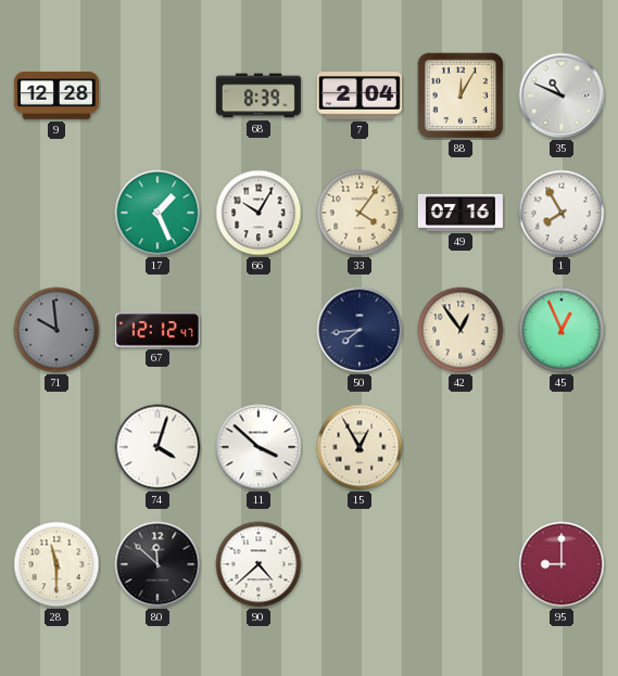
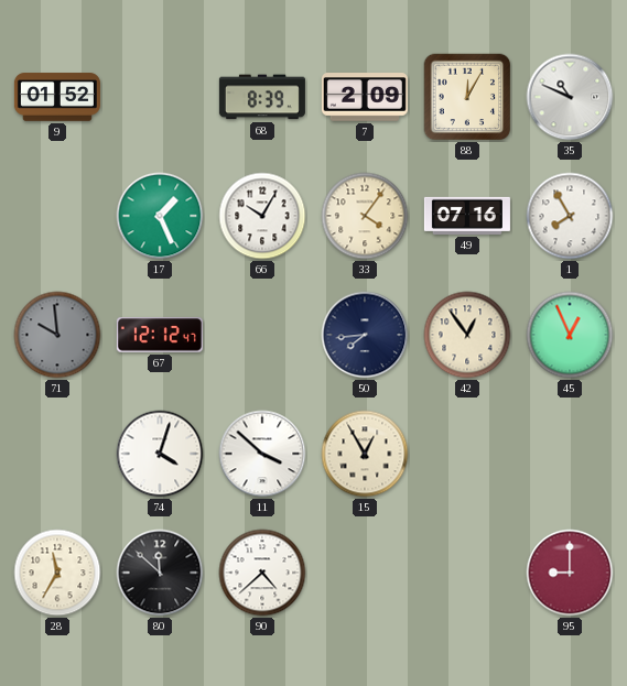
9: 12:28 -> 01:52 (57, 97)
7: 2:04 -> 2:09 (365, 97)
28: 11:30 -> 11:35 (57, 573)
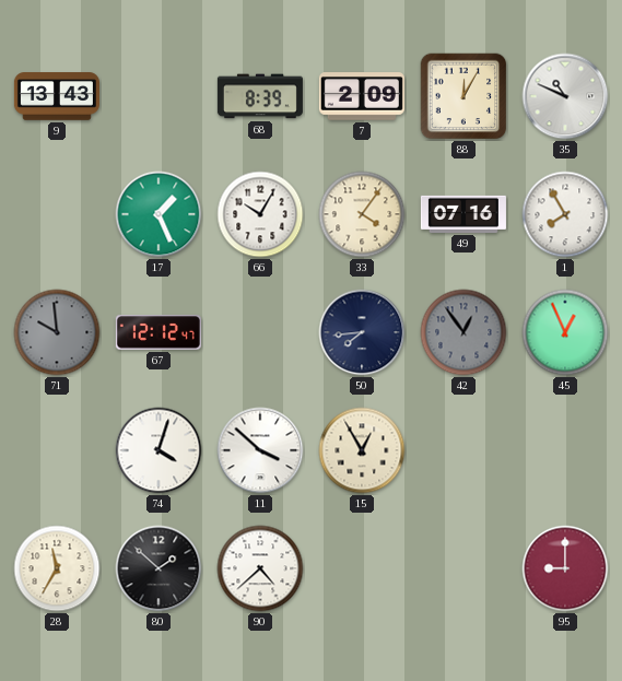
9: 01:52 -> 13:43 (57, 96)
42 dial: cream -> grey (463, 332)
80: 11:52 -> 1:52 (159, 568)
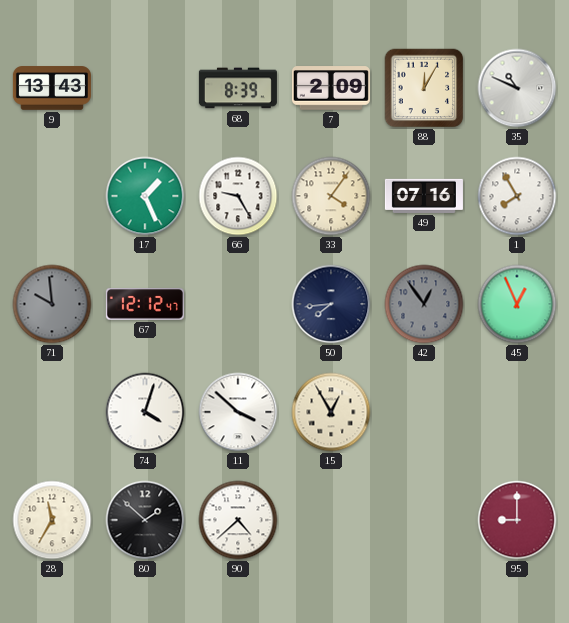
66: 10:05 -> 9:25 (238, 196)
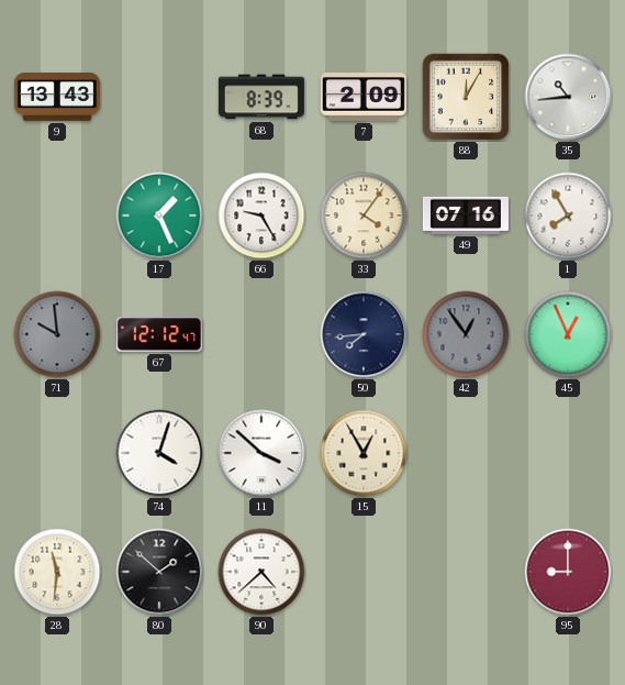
35: 10:49 -> 10:44 (568, 97)
28: 11:35 -> 11:31 (57, 572)
